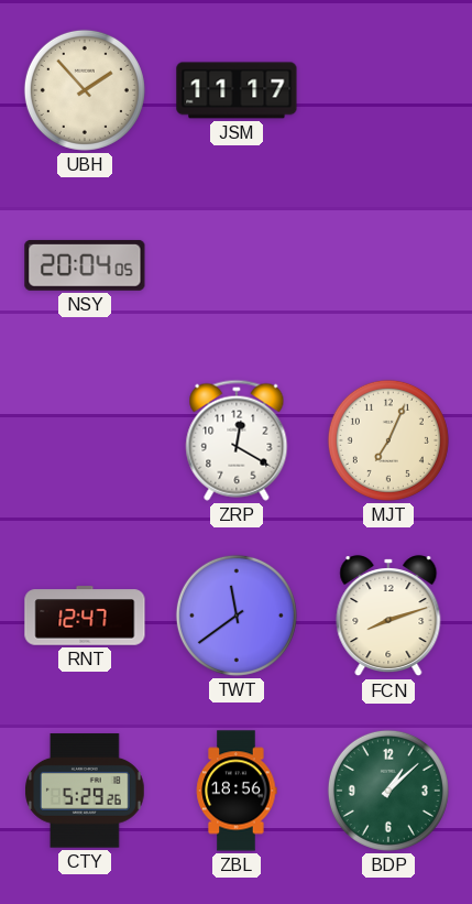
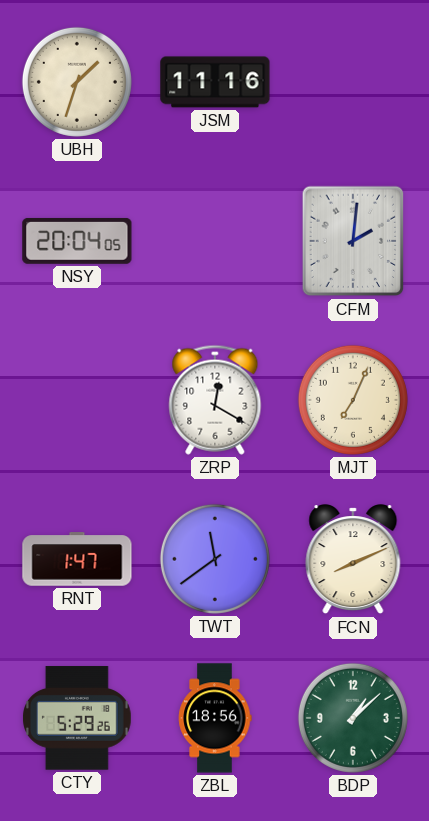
UBH: 1:53 -> 1:33 (77, 82)
JSM: 11:17 -> 11:16 (215, 82)
CFM: none -> 2:01 (353, 241)
RNT: 12:47 -> 1:47 (77, 559)
FCN: 8:12 -> 8:11 (353, 560)
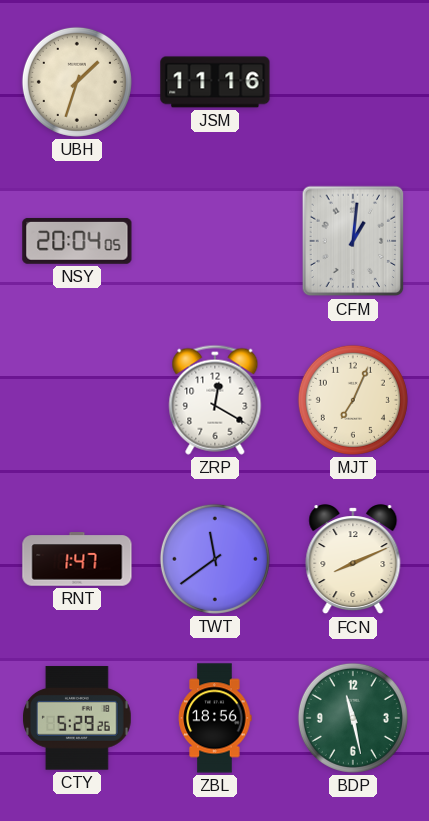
CFM: 2:01 -> 1:01 (353, 241)
BDP: 1:08 -> 11:28 (353, 718)
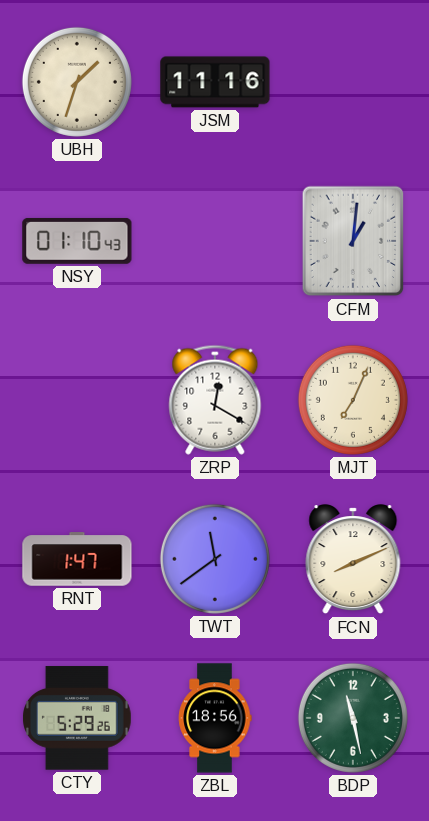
NSY: 20:04 -> 01:10 (77, 241)
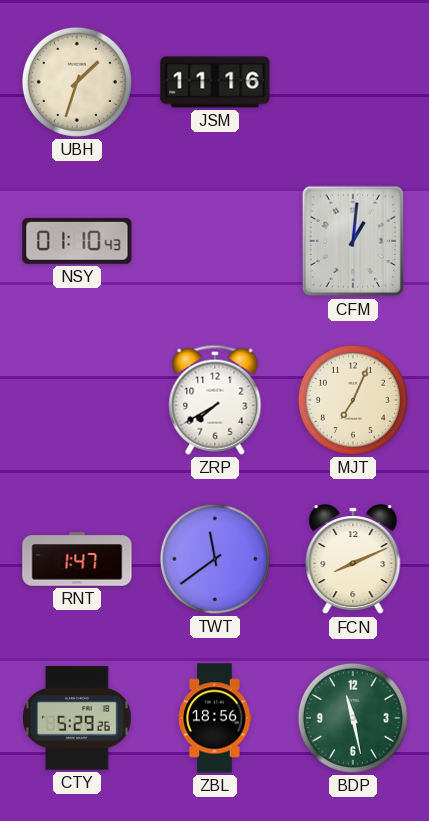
ZRP: 12:20 -> 7:40 (215, 400)
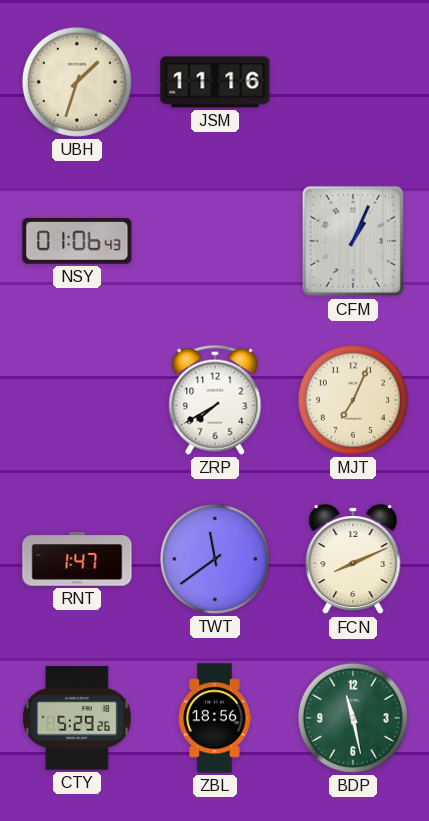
NSY: 01:10 -> 01:06 (77, 241)
CFM: 1:01 -> 1:04 (353, 241)
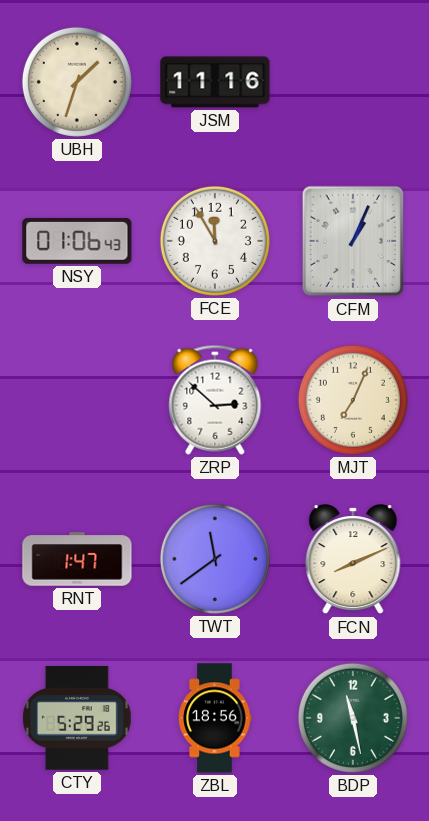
FCE: none -> 11:55 (215, 241)
ZRP: 7:40 -> 2:52 (215, 400)
